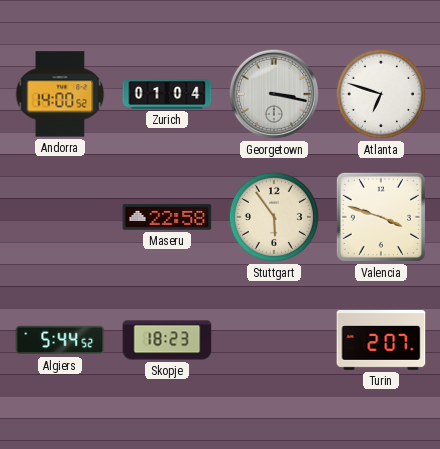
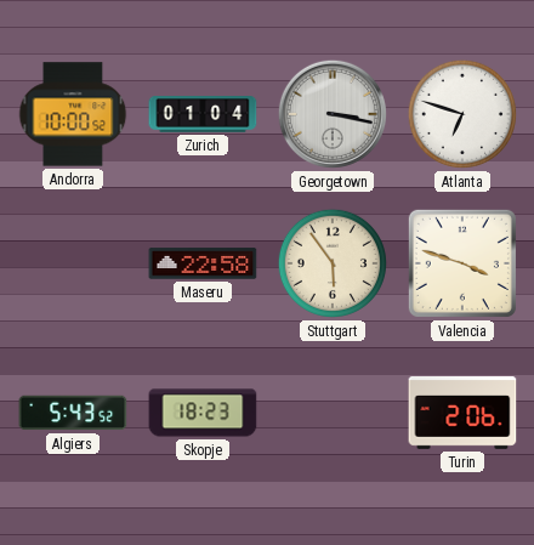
Andorra: 14:00 -> 10:00 (73, 114)
Algiers: 5:44 -> 5:43 (73, 413)
Turin: 2:07 -> 2:06 (462, 414)
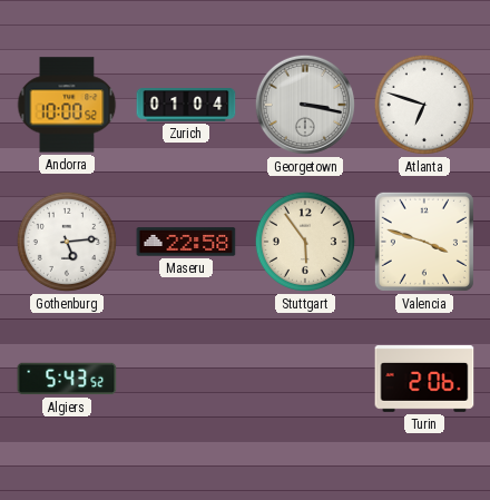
Gothenburg: none -> 5:14 (67, 242)
Skopje: 18:23 -> none (203, 413)
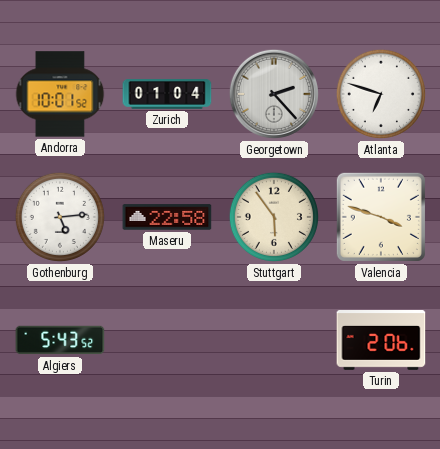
Andorra: 10:00 -> 10:01 (60, 94)
Georgetown: 3:17 -> 2:23 (274, 94)
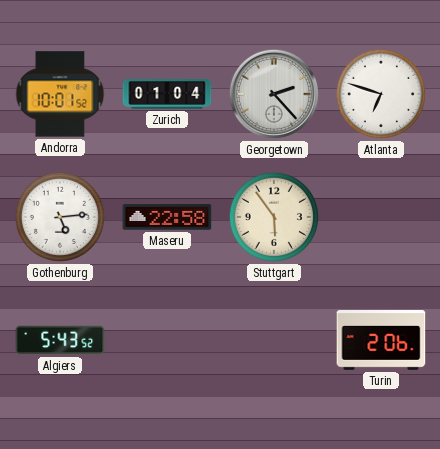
Valencia: 3:48 -> none (381, 217)
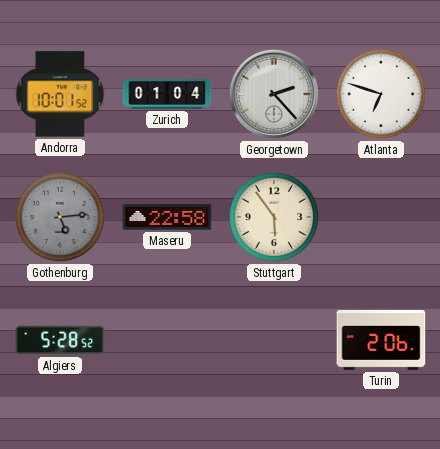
Gothenburg dial: white -> grey (60, 217)
Algiers: 5:43 -> 5:28 (60, 340)
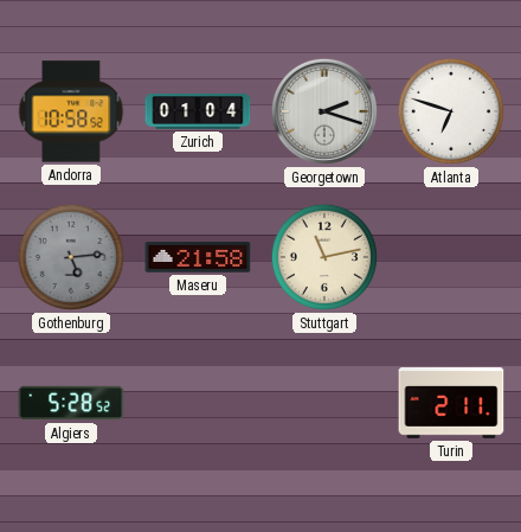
Andorra: 10:01 -> 10:58 (71, 111)
Georgetown: 2:23 -> 2:18 (324, 111)
Maseru: 22:58 -> 21:58 (198, 257)
Stuttgart: 5:54 -> 11:13 (324, 257)
Turin: 2:06 -> 2:11 (451, 404)
